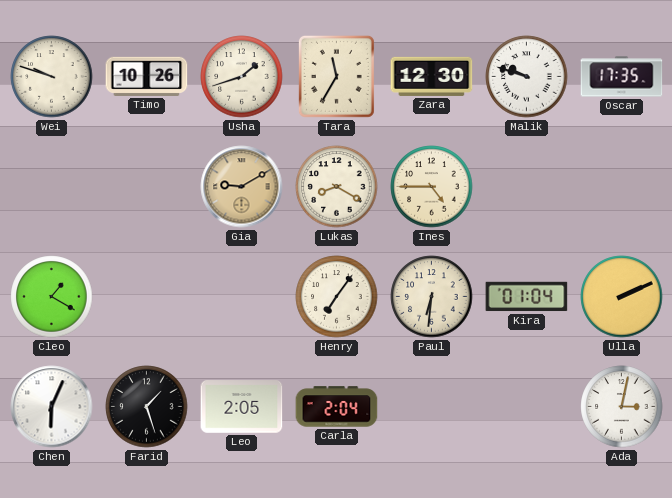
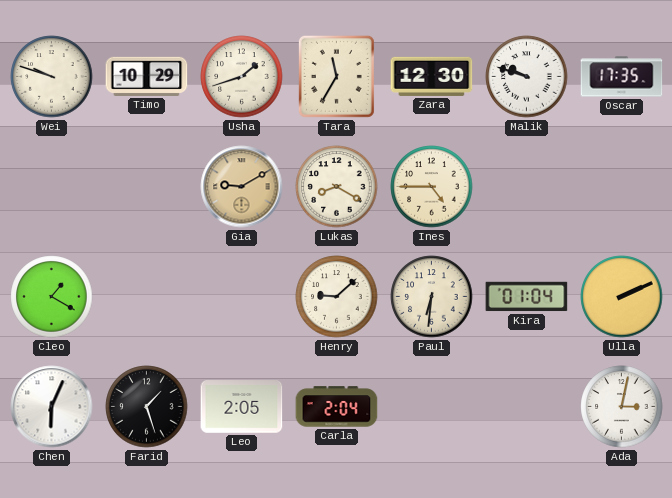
Timo: 10:26 -> 10:29 (147, 76)
Henry: 7:06 -> 9:08 (337, 297)
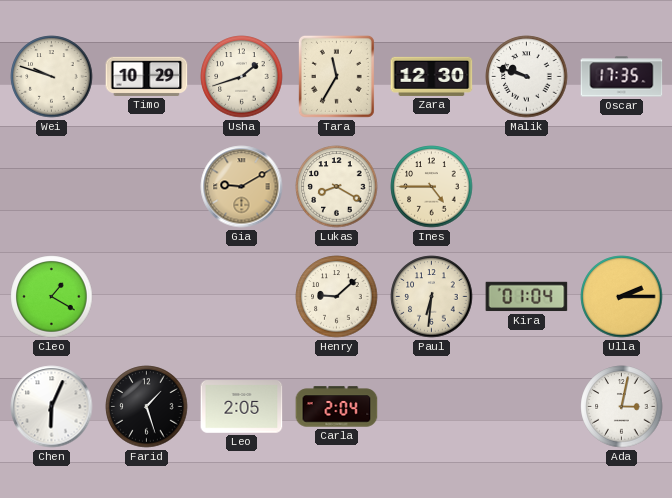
Ulla: 2:11 -> 2:15 (622, 297)
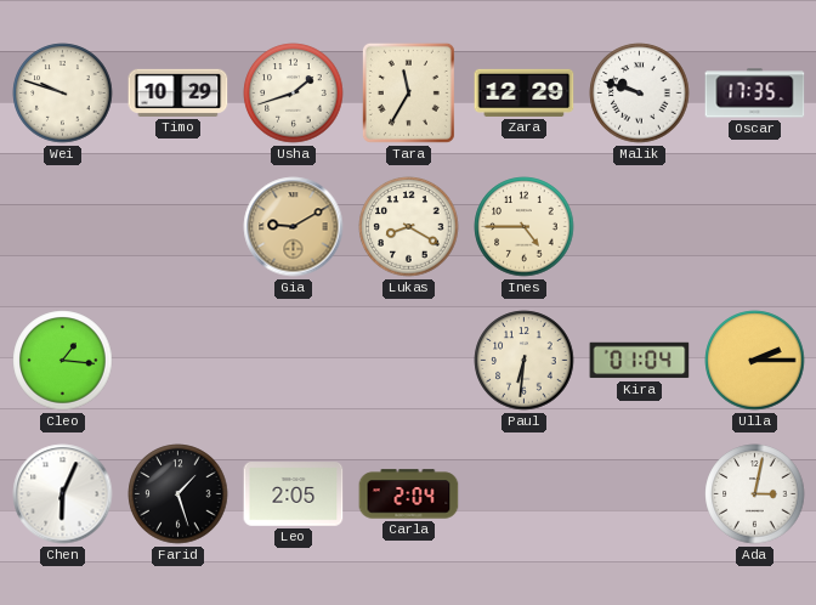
Zara: 12:30 -> 12:29 (525, 92)
Cleo: 1:20 -> 1:16 (63, 361)
Henry: 9:08 -> none (337, 297)
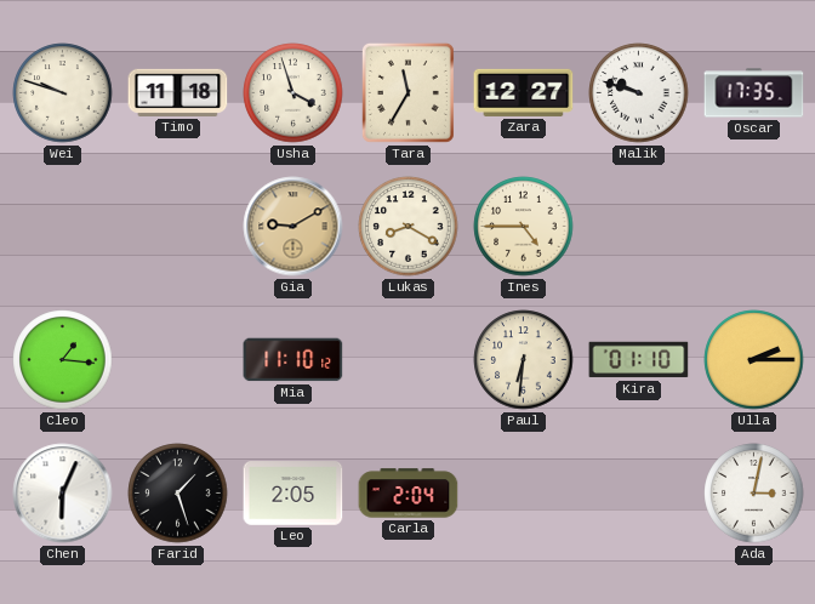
Timo: 10:29 -> 11:18 (178, 92)
Usha: 1:42 -> 3:57 (293, 93)
Zara: 12:29 -> 12:27 (524, 92)
Mia: none -> 11:10 (293, 360)
Kira: 01:04 -> 01:10 (639, 360)
